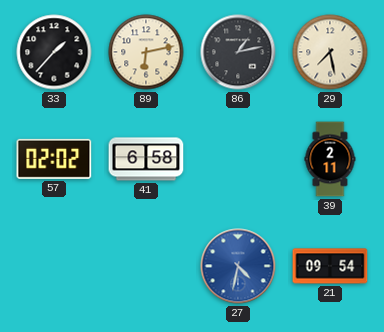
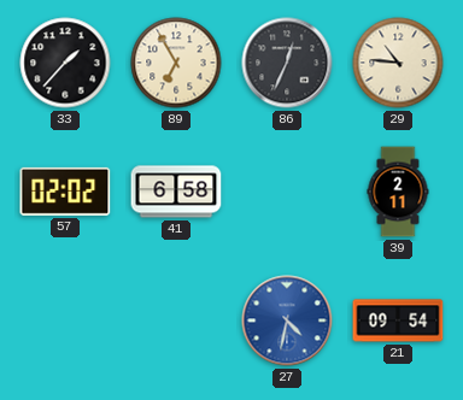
89: 6:13 -> 6:55 (176, 63)
86: 1:13 -> 12:34 (287, 63)
29: 7:28 -> 10:46 (398, 63)
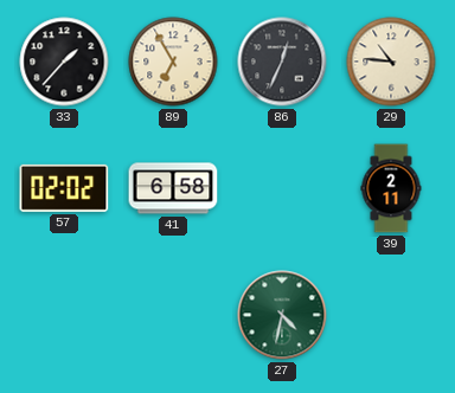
27 dial: blue -> green (282, 315)
21: 09:54 -> none (398, 320)
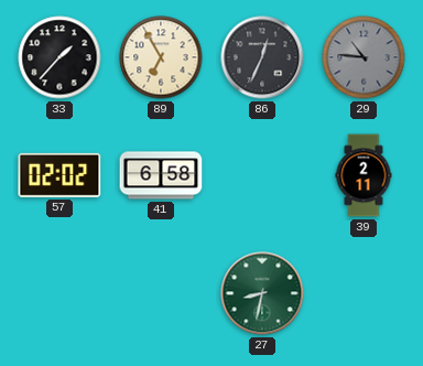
29 dial: cream -> grey (364, 57)
27: 4:32 -> 8:32 (262, 293)
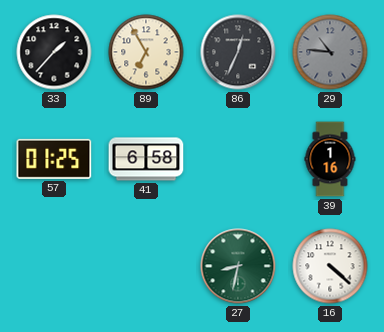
57: 02:02 -> 01:25 (54, 159)
39: 2:11 -> 1:16 (330, 159)
16: none -> 4:22 (330, 266)
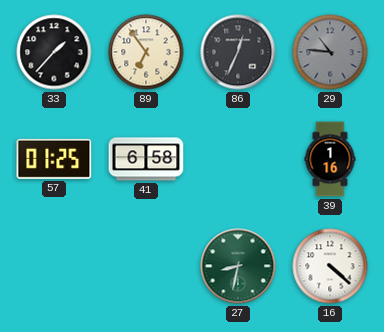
89: 6:55 -> 6:54 (146, 52)
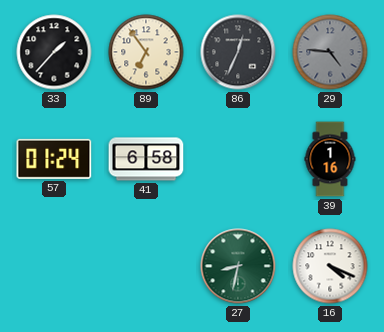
29: 10:46 -> 4:46 (330, 52)
57: 01:25 -> 01:24 (54, 159)
16: 4:22 -> 4:19 (330, 266)
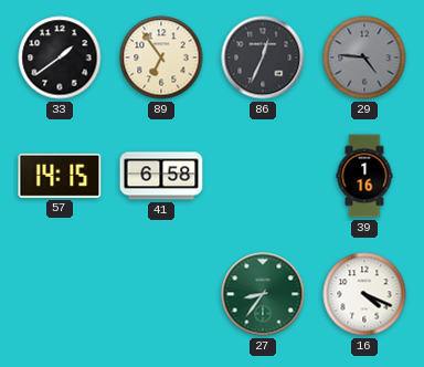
33: 1:37 -> 1:39 (60, 57)
57: 01:24 -> 14:15 (60, 176)
27: 8:32 -> 8:36 (263, 294)
